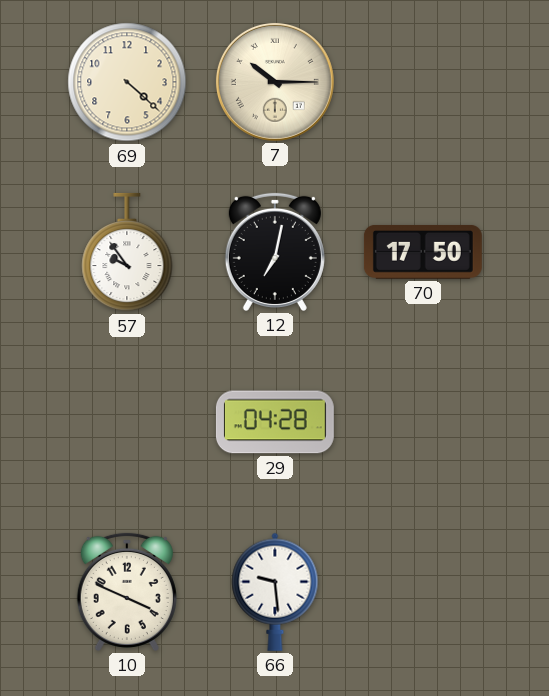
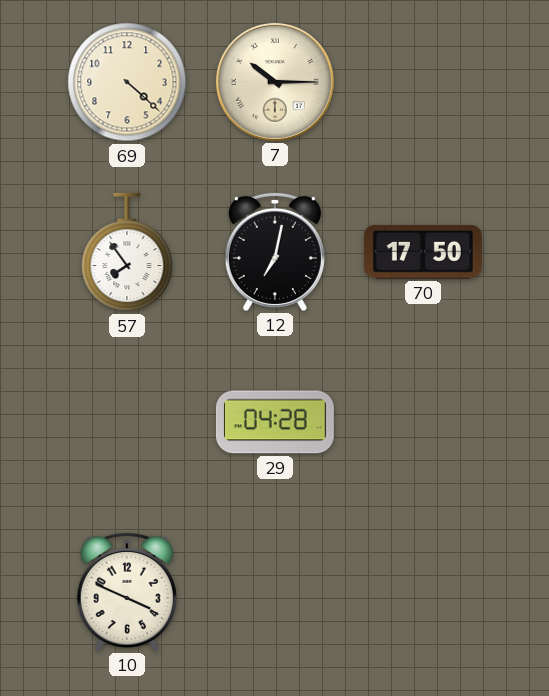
57: 9:54 -> 7:54 (127, 252)
66: 9:29 -> none (275, 592)
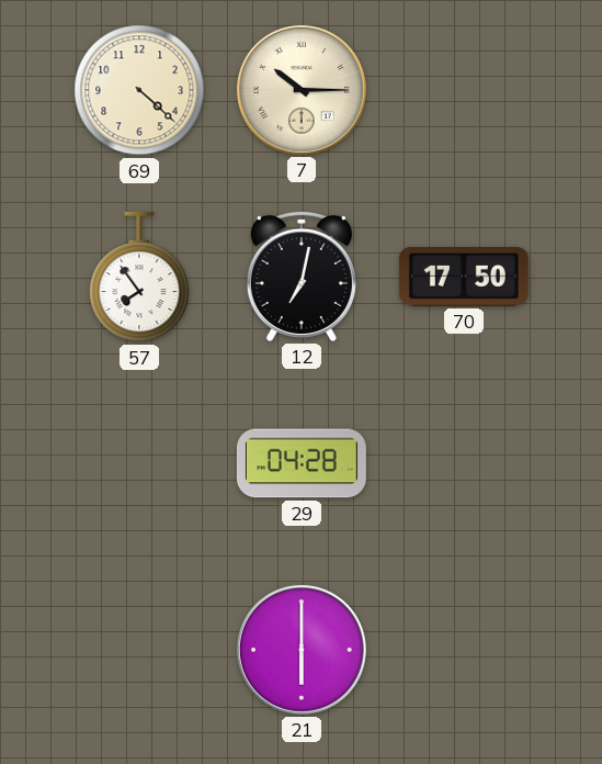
10: 3:49 -> none (127, 592)
21: none -> 6:00 (302, 650)
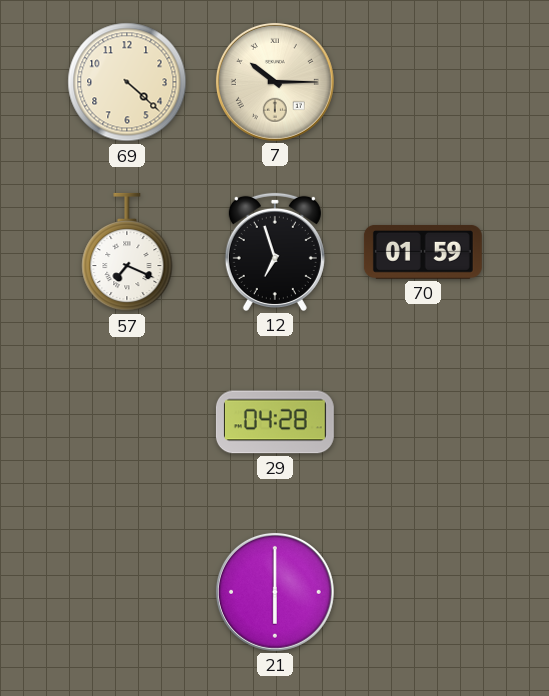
57: 7:54 -> 7:19 (127, 252)
12: 7:02 -> 6:57 (275, 252)
70: 17:50 -> 01:59 (423, 252)
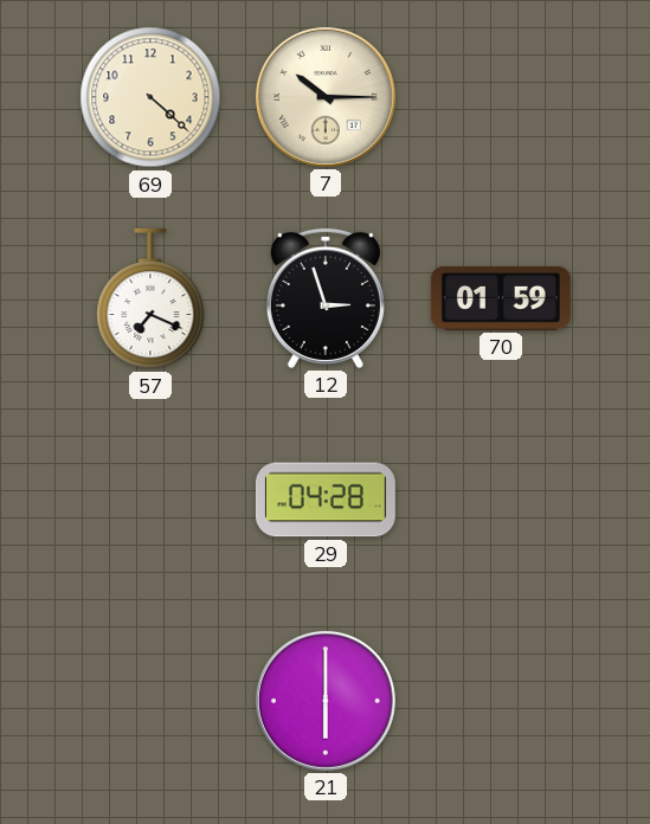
12: 6:57 -> 2:57 (326, 298)
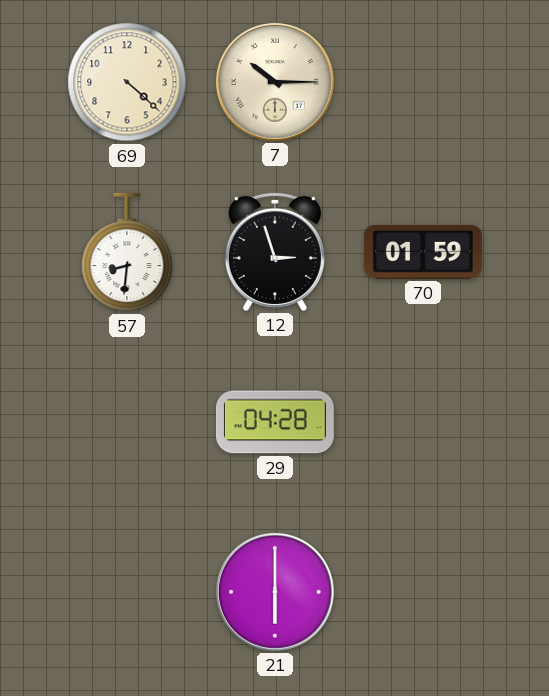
57: 7:19 -> 8:31 (127, 252)
